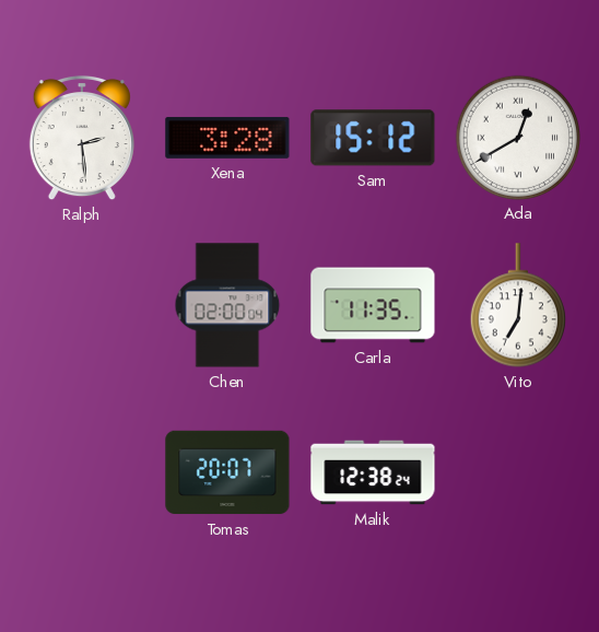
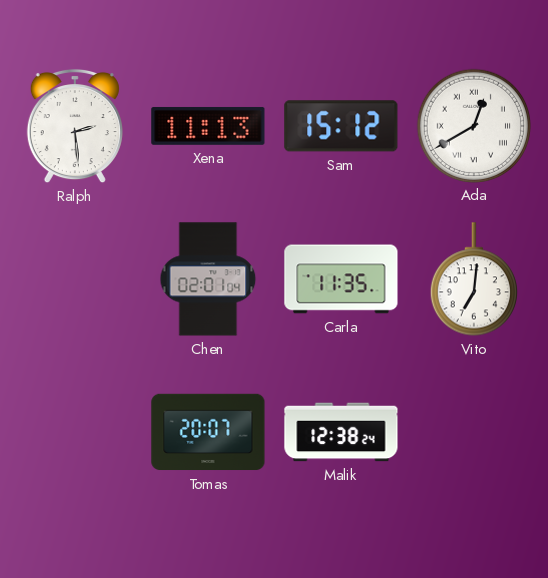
Xena: 3:28 -> 11:13 (208, 126)
Chen: 02:00 -> 02:01 (208, 279)
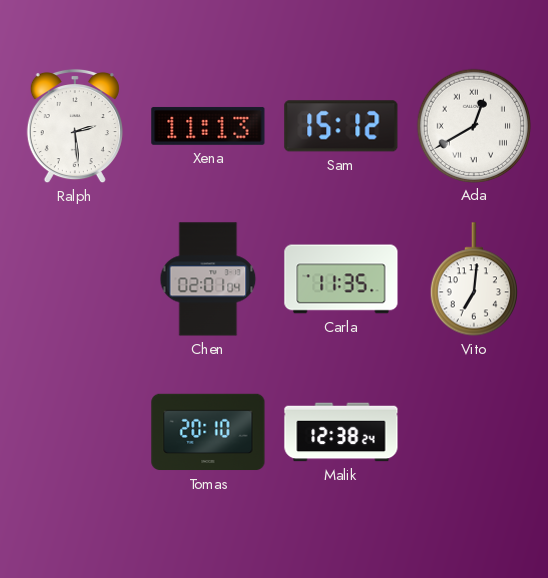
Tomas: 20:07 -> 20:10 (208, 432)
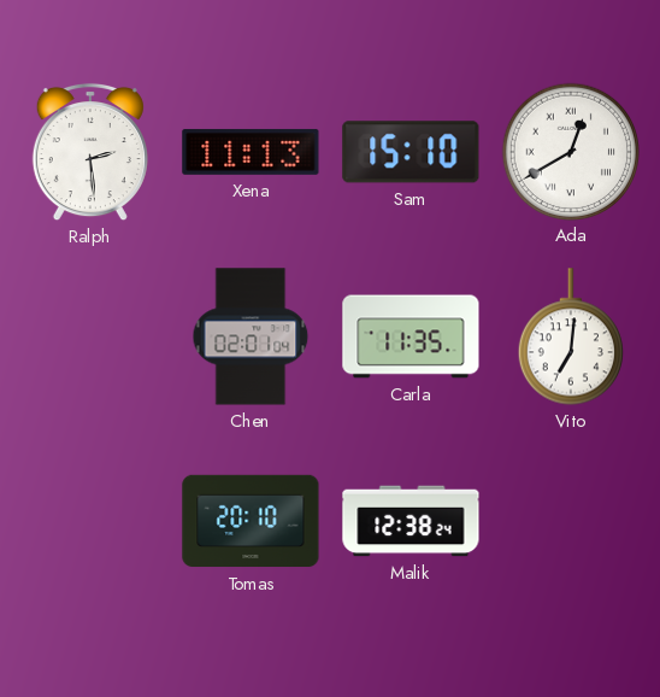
Sam: 15:12 -> 15:10 (411, 152)
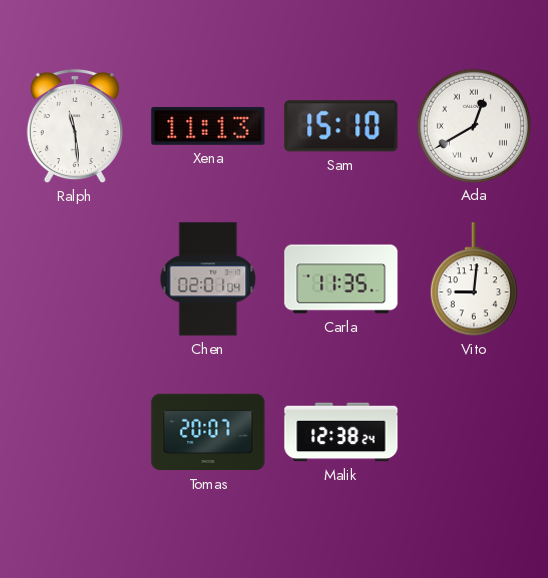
Ralph: 2:29 -> 11:29 (75, 126)
Vito: 7:01 -> 9:01 (474, 279)
Tomas: 20:10 -> 20:07 (208, 432)
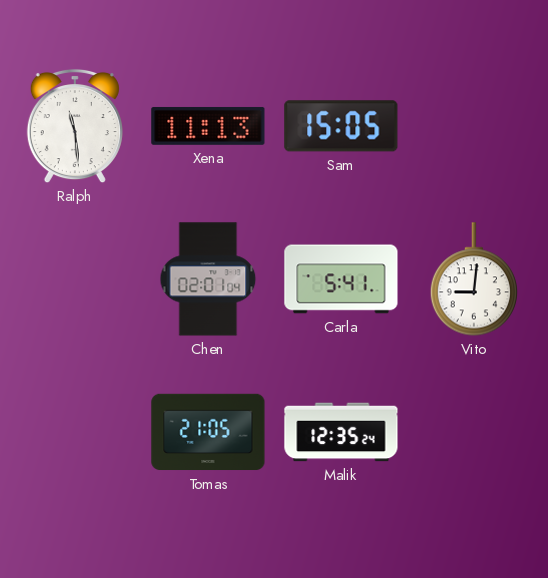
Sam: 15:10 -> 15:05 (341, 126)
Ada: 12:40 -> none (473, 125)
Carla: 11:35 -> 5:41 (341, 279)
Tomas: 20:07 -> 21:05 (208, 432)
Malik: 12:38 -> 12:35 (341, 432)
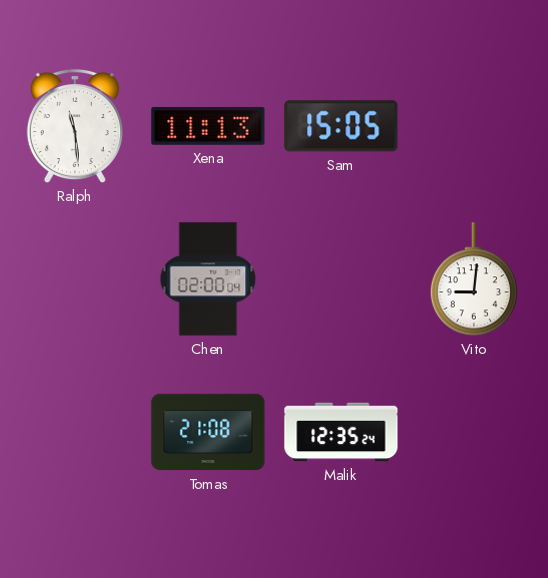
Chen: 02:01 -> 02:00 (208, 279)
Carla: 5:41 -> none (341, 279)
Tomas: 21:05 -> 21:08 (208, 432)
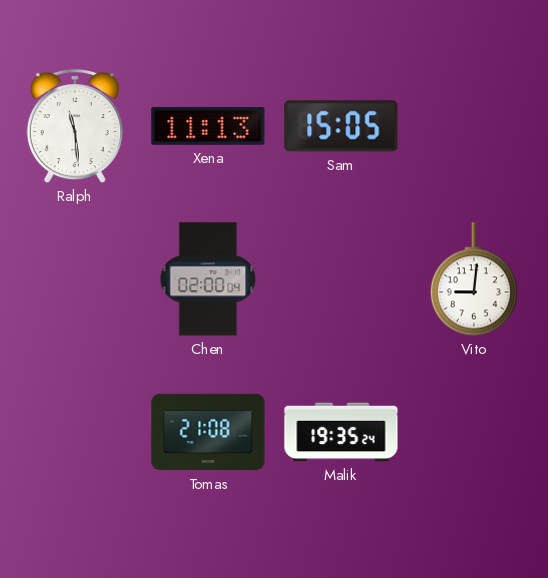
Malik: 12:35 -> 19:35 (341, 432)
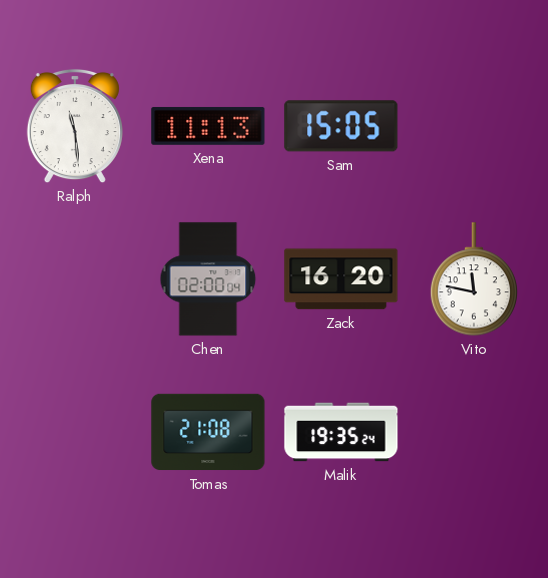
Zack: none -> 16:20 (341, 279)
Vito: 9:01 -> 11:47 (474, 279)
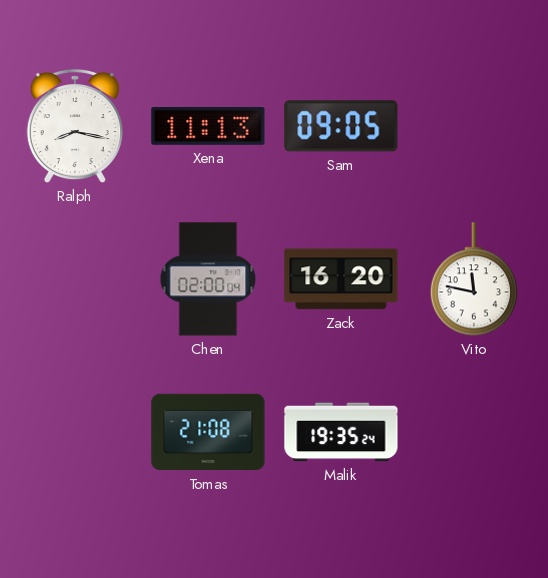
Ralph: 11:29 -> 8:17 (75, 126)
Sam: 15:05 -> 09:05 (341, 126)
